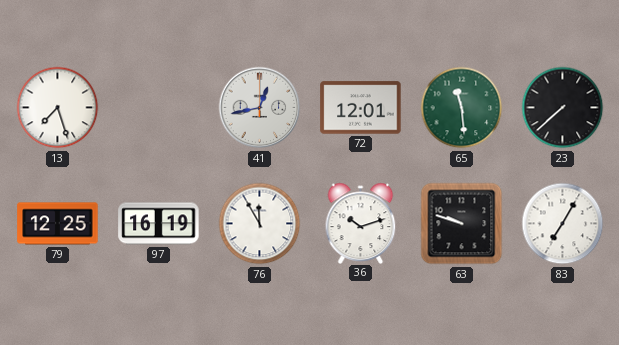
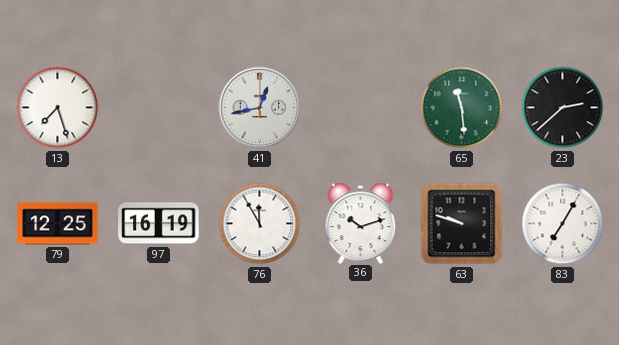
72: 12:01 -> none (361, 108)
23: 7:38 -> 2:38 (563, 108)
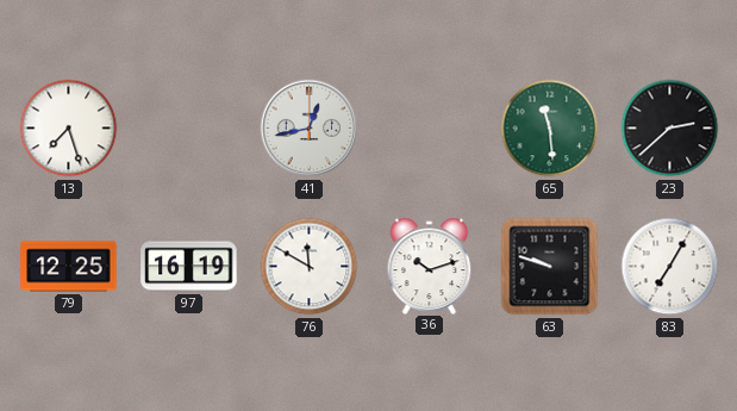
76: 11:55 -> 11:50 (310, 267)
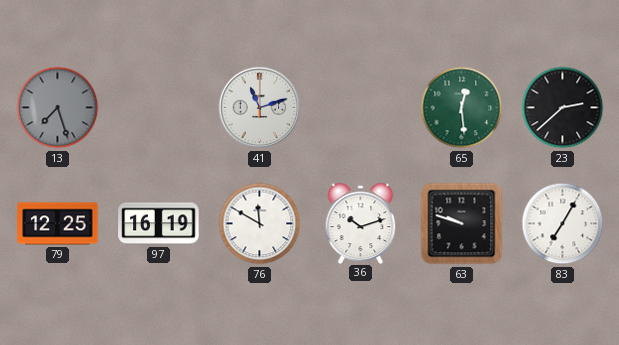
13 dial: white -> grey (58, 108)
41: 12:43 -> 11:12 (260, 108)
65: 11:29 -> 12:29 (462, 108)
